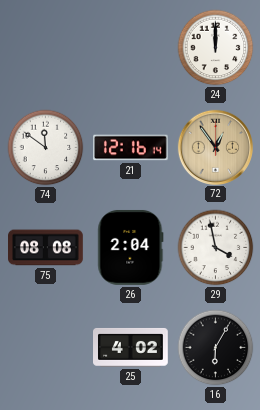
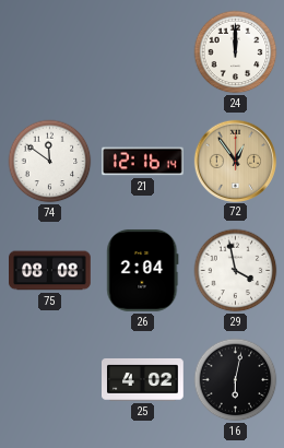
16: 6:05 -> 6:02 (236, 380)
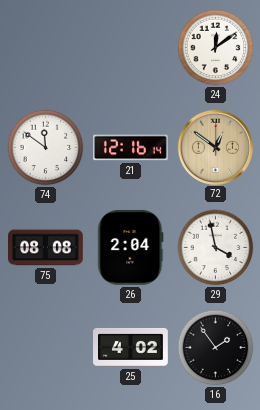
24: 12:00 -> 12:09 (216, 48)
72: 12:54 -> 12:51 (215, 147)
16: 6:02 -> 1:54 (216, 348)
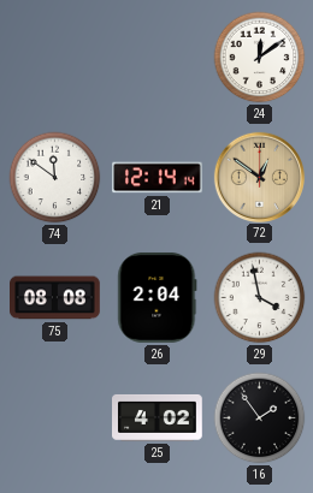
21: 12:16 -> 12:14 (158, 178)
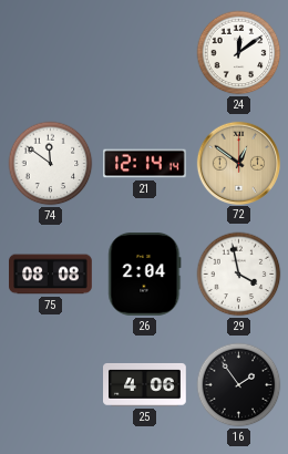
25: 4:02 -> 4:06 (145, 384)
